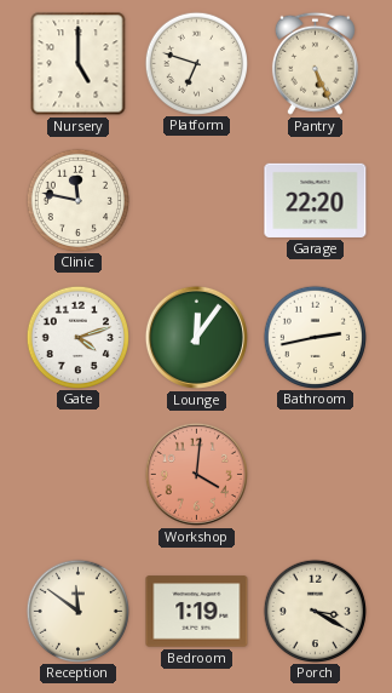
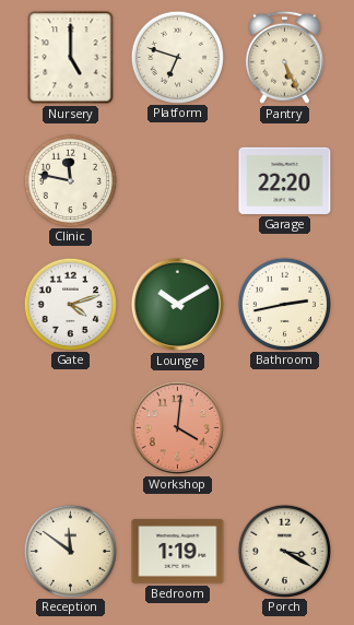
Lounge: 12:06 -> 10:10 (177, 304)
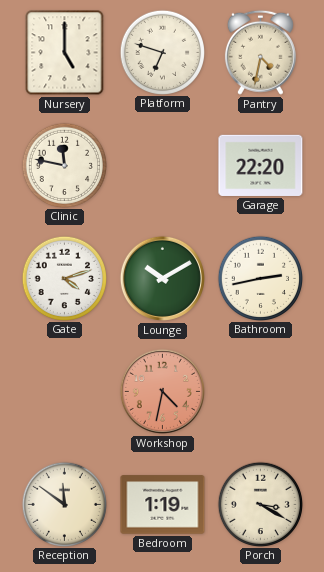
Pantry: 5:26 -> 4:32 (260, 52)
Workshop: 4:01 -> 4:32 (162, 391)
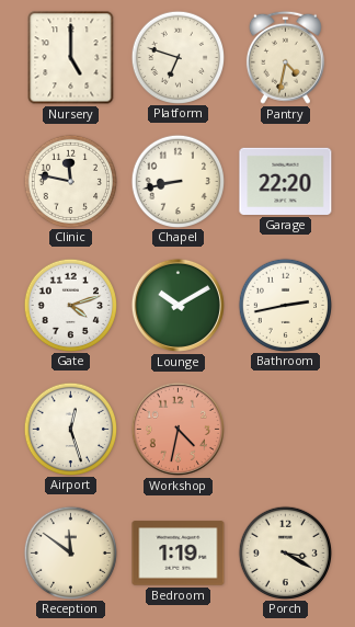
Chapel: none -> 8:43 (177, 181)
Airport: none -> 12:27 (70, 429)
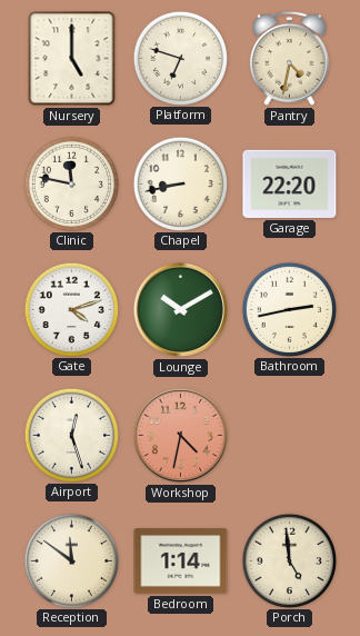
Bedroom: 1:19 -> 1:14 (181, 562)
Porch: 3:20 -> 4:59 (289, 560)
